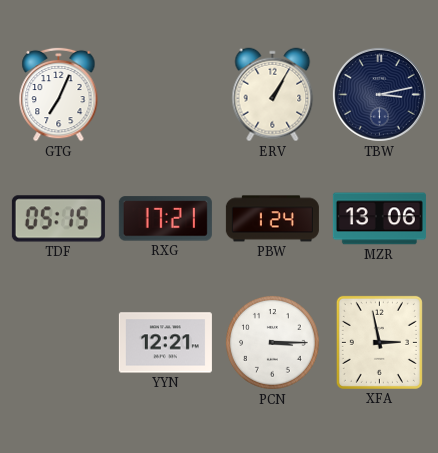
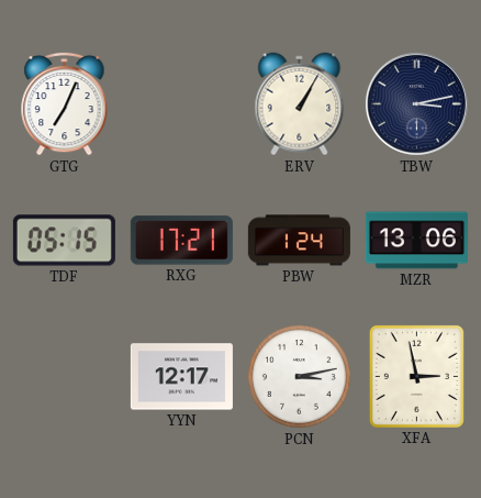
YYN: 12:21 -> 12:17 (181, 377)
PCN: 3:15 -> 3:13 (300, 377)
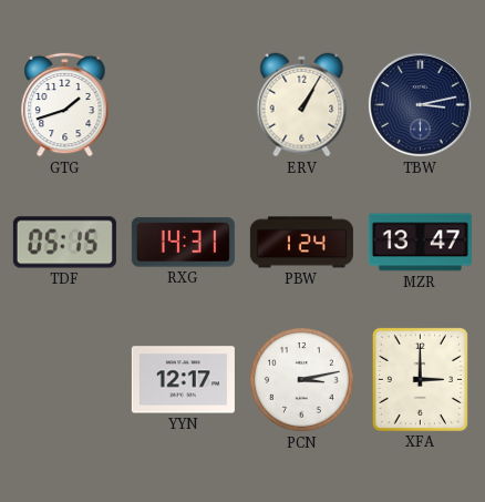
GTG: 7:04 -> 1:42 (65, 104)
RXG: 17:21 -> 14:31 (183, 243)
MZR: 13:06 -> 13:47 (420, 243)
XFA: 2:58 -> 3:00 (420, 379)
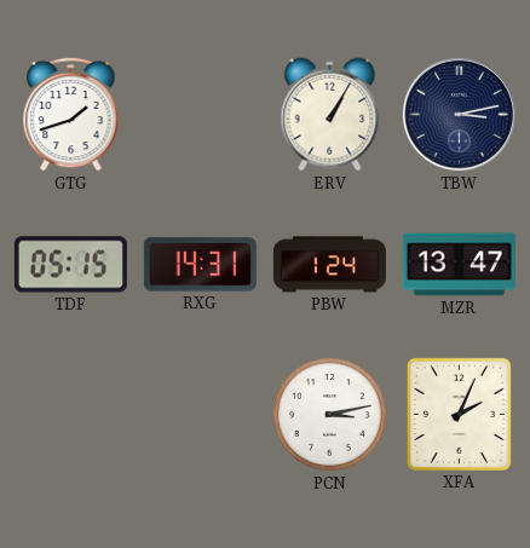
YYN: 12:17 -> none (183, 380)
XFA: 3:00 -> 2:04 (459, 414)
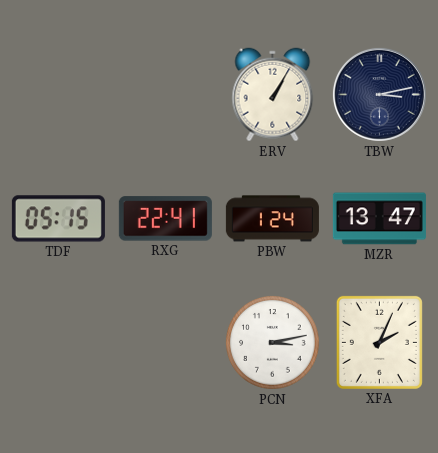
GTG: 1:42 -> none (71, 114)
RXG: 14:31 -> 22:41 (165, 219)
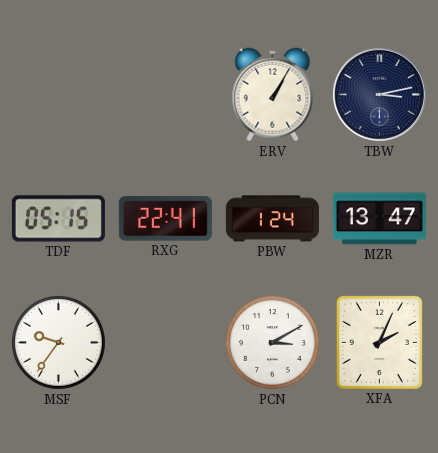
MSF: none -> 9:36 (59, 343)
PCN: 3:13 -> 3:10 (273, 343)
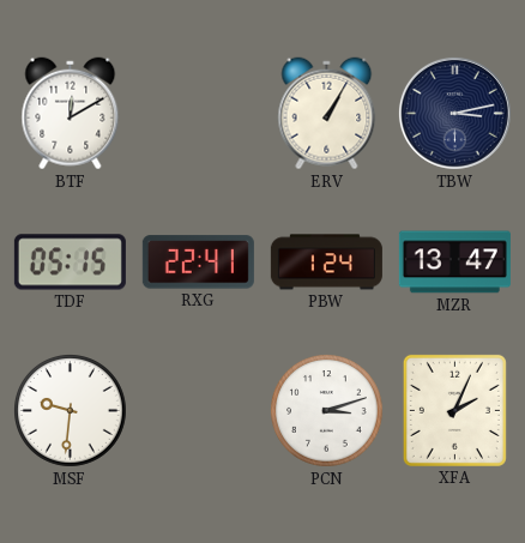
BTF: none -> 12:10 (71, 114)
MSF: 9:36 -> 9:31 (71, 411)
PCN: 3:10 -> 3:12 (327, 411)
